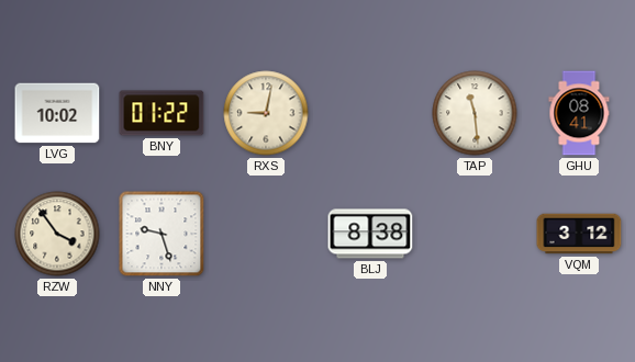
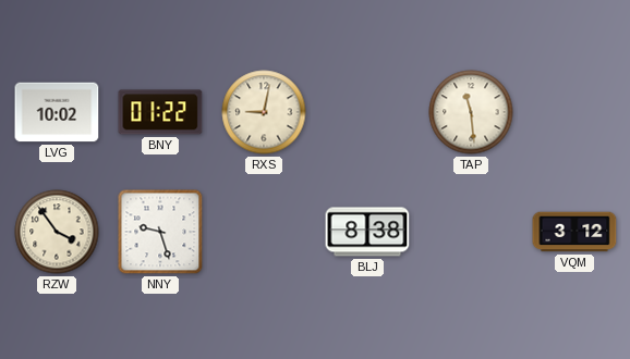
GHU: 08:41 -> none (579, 113)
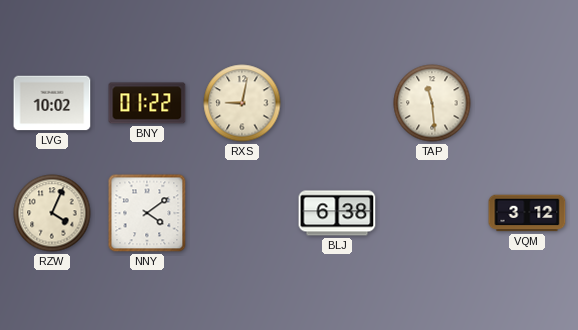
RZW: 3:54 -> 4:04 (52, 213)
NNY: 9:27 -> 4:09 (147, 213)
BLJ: 8:38 -> 6:38 (337, 213)
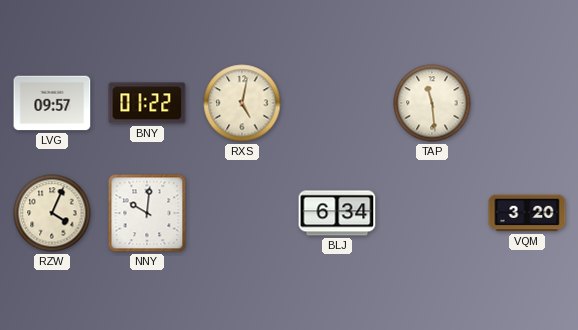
LVG: 10:02 -> 09:57 (52, 103)
RXS: 9:02 -> 5:02 (242, 103)
NNY: 4:09 -> 10:01 (147, 213)
BLJ: 6:38 -> 6:34 (337, 213)
VQM: 3:12 -> 3:20 (527, 213)
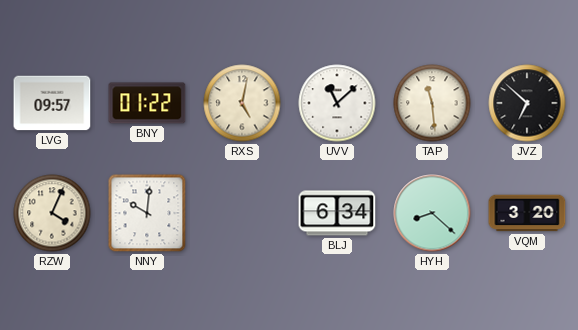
UVV: none -> 11:08 (337, 103)
JVZ: none -> 6:52 (527, 103)
HYH: none -> 8:22 (432, 213)
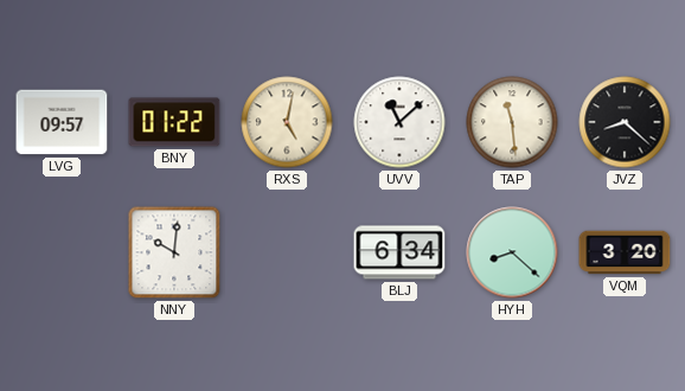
JVZ: 6:52 -> 8:22 (625, 122)
RZW: 4:04 -> none (52, 213)
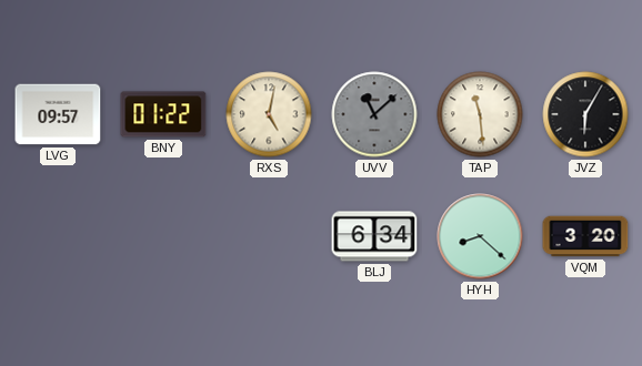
UVV dial: white -> grey (374, 114)
JVZ: 8:22 -> 6:05 (585, 114)
NNY: 10:01 -> none (174, 252)
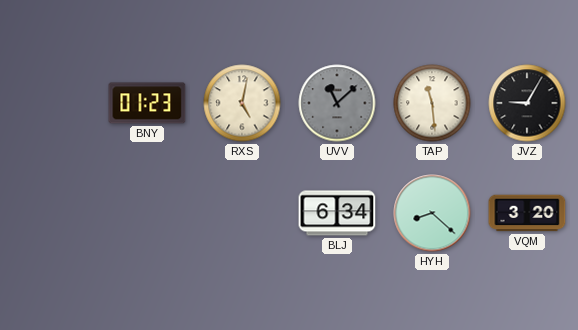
LVG: 09:57 -> none (58, 114)
BNY: 01:22 -> 01:23 (147, 103)
JVZ: 6:05 -> 9:05 (527, 103)
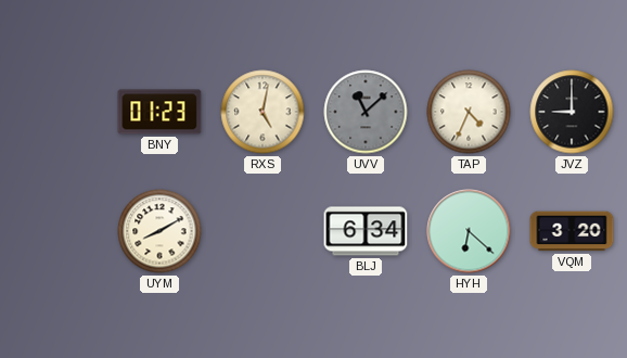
TAP: 11:29 -> 4:34 (469, 112)
JVZ: 9:05 -> 9:00 (572, 112)
UYM: none -> 8:10 (159, 231)
HYH: 8:22 -> 6:22 (469, 231)
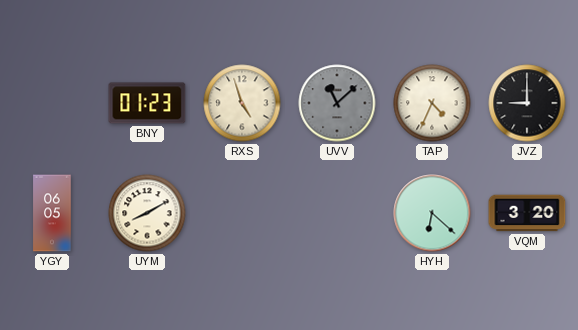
RXS: 5:02 -> 4:57 (242, 103)
YGY: none -> 06:05 (52, 213)
BLJ: 6:34 -> none (366, 231)
